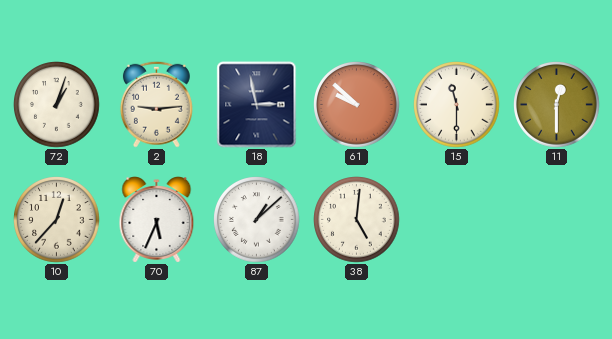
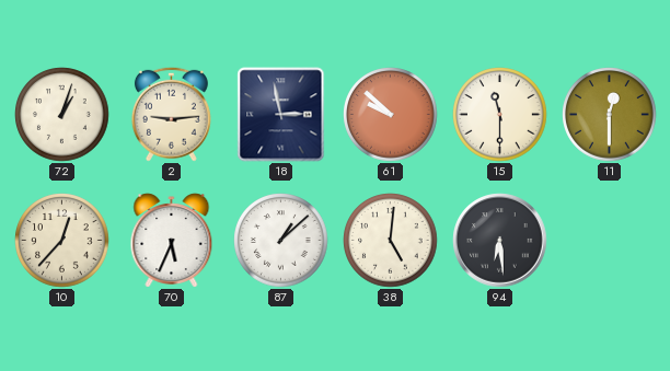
94: none -> 6:29 (500, 241)
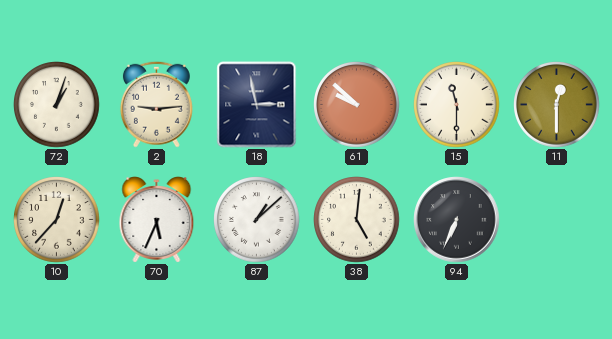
94: 6:29 -> 6:34 (457, 220)
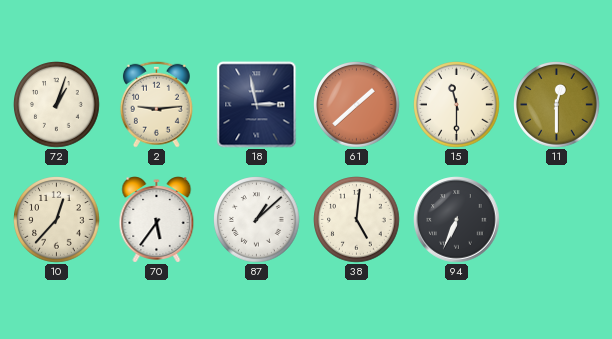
61: 9:52 -> 1:38 (357, 105)
70: 5:34 -> 5:36 (157, 220)
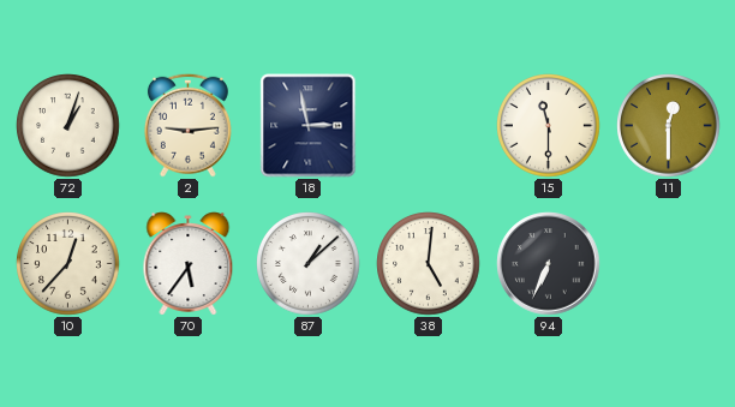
61: 1:38 -> none (357, 105)
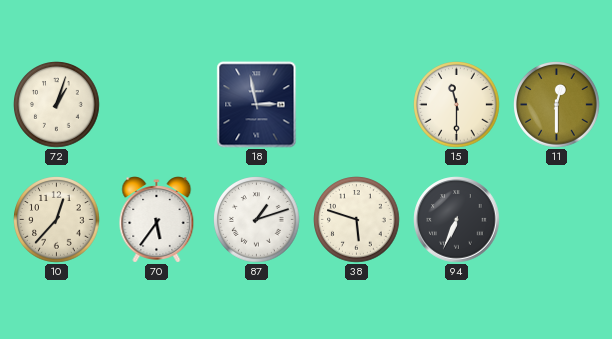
2: 9:14 -> none (187, 125)
87: 1:08 -> 1:12 (257, 220)
38: 5:01 -> 5:48 (357, 220)
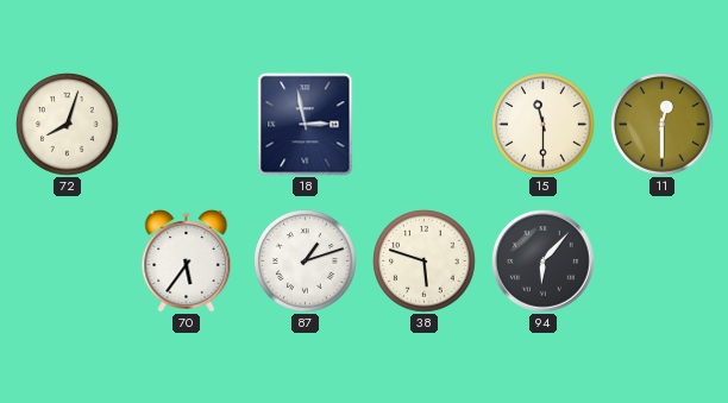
72: 1:03 -> 8:03 (68, 125)
10: 12:37 -> none (57, 220)
94: 6:34 -> 6:07 (544, 262)
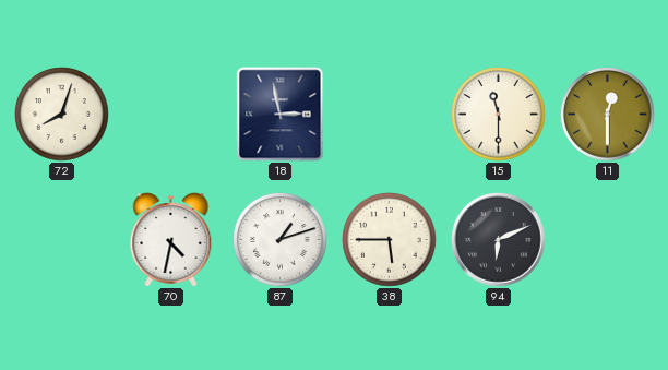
70: 5:36 -> 4:32 (171, 240)
38: 5:48 -> 5:45 (390, 240)
94: 6:07 -> 6:11 (499, 240)
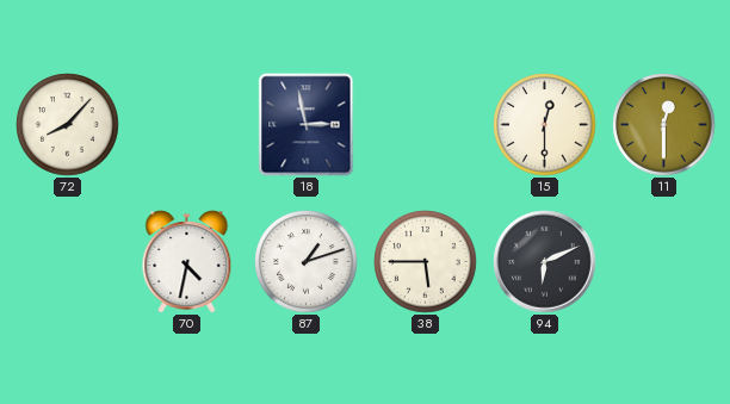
72: 8:03 -> 8:07 (68, 125)
15: 11:30 -> 12:30 (545, 125)
